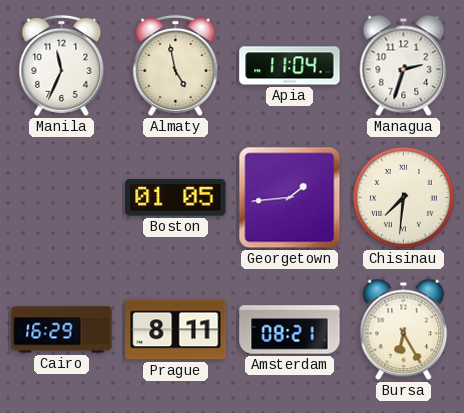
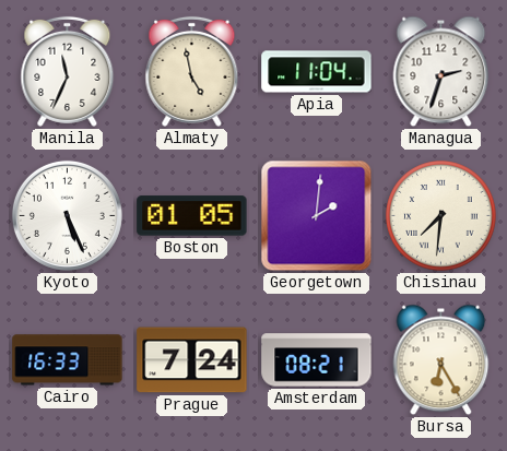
Kyoto: none -> 5:26 (67, 215)
Georgetown: 1:44 -> 2:01 (317, 216)
Cairo: 16:29 -> 16:33 (68, 360)
Prague: 8:11 -> 7:24 (192, 360)
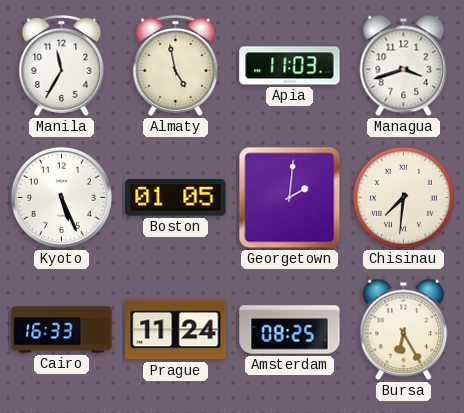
Manila: 11:34 -> 11:35 (62, 65)
Apia: 11:04 -> 11:03 (290, 66)
Managua: 2:33 -> 3:42 (404, 66)
Prague: 7:24 -> 11:24 (176, 330)
Amsterdam: 08:21 -> 08:25 (290, 330)
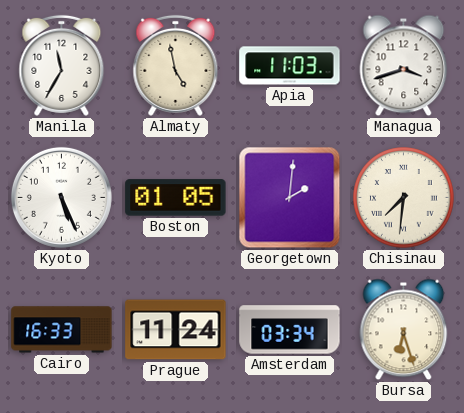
Amsterdam: 08:25 -> 03:34 (290, 330)
Bursa: 6:25 -> 6:27 (404, 330)
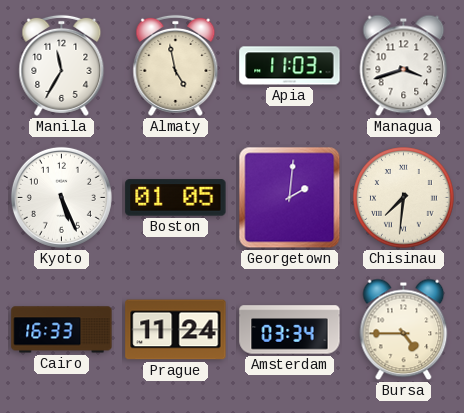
Bursa: 6:27 -> 4:45 (404, 330)
